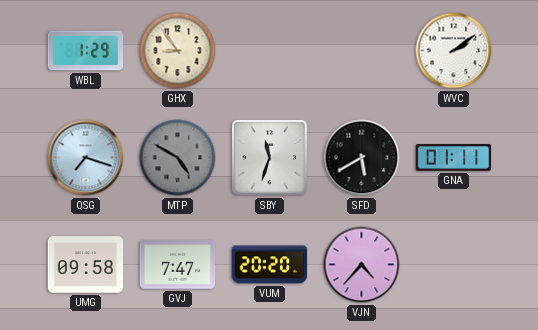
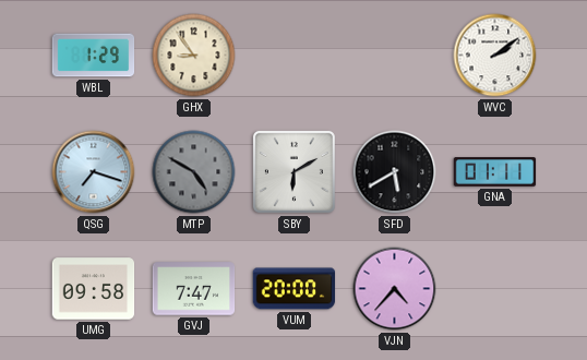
SBY: 11:33 -> 6:10 (293, 171)
VUM: 20:20 -> 20:00 (295, 289)
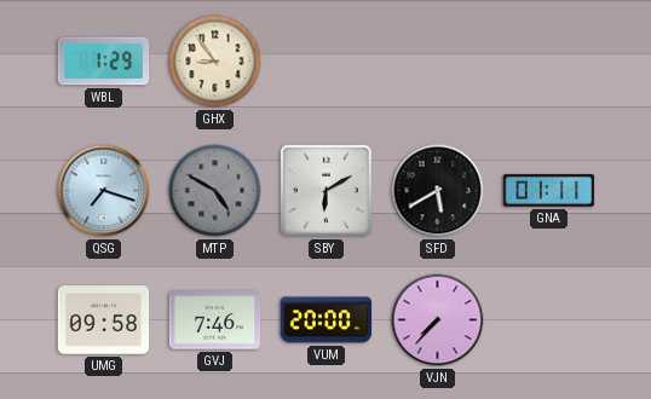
WVC: 2:09 -> none (495, 56)
GVJ: 7:47 -> 7:46 (215, 320)
VJN: 4:37 -> 7:37 (438, 320)
